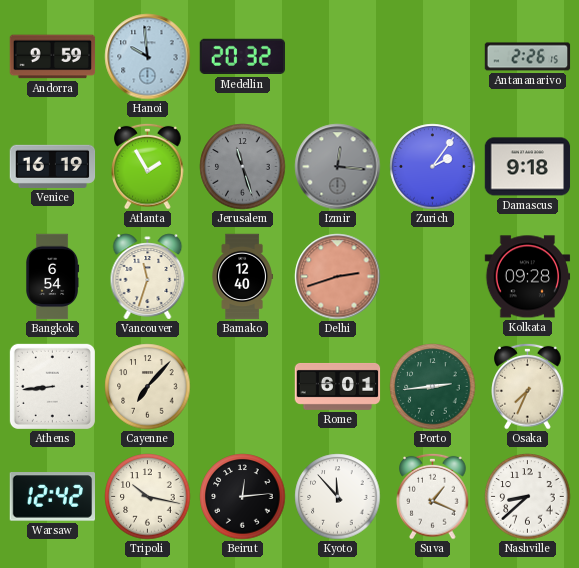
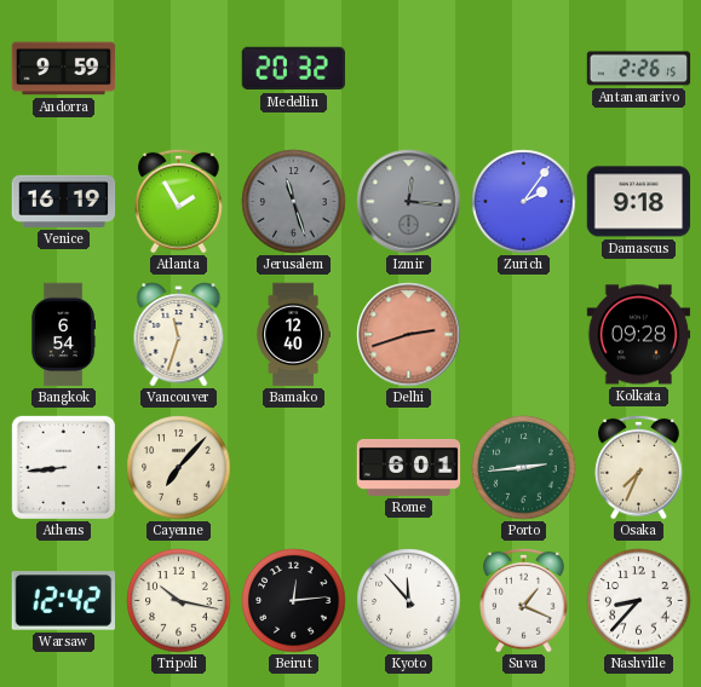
Hanoi: 9:59 -> none (148, 57)
Nashville: 8:38 -> 8:37 (639, 601)
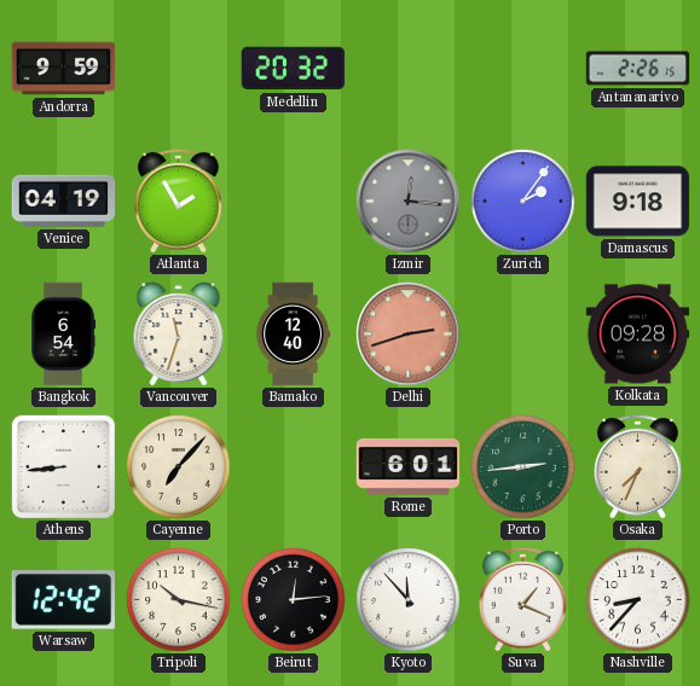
Venice: 16:19 -> 04:19 (64, 200)
Jerusalem: 11:27 -> none (294, 202)
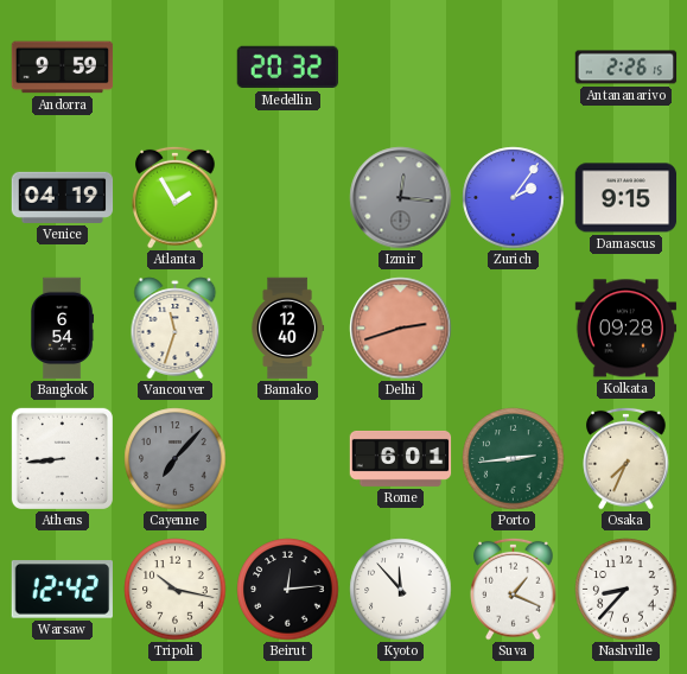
Damascus: 9:18 -> 9:15 (626, 198)
Cayenne dial: cream -> grey (176, 459)
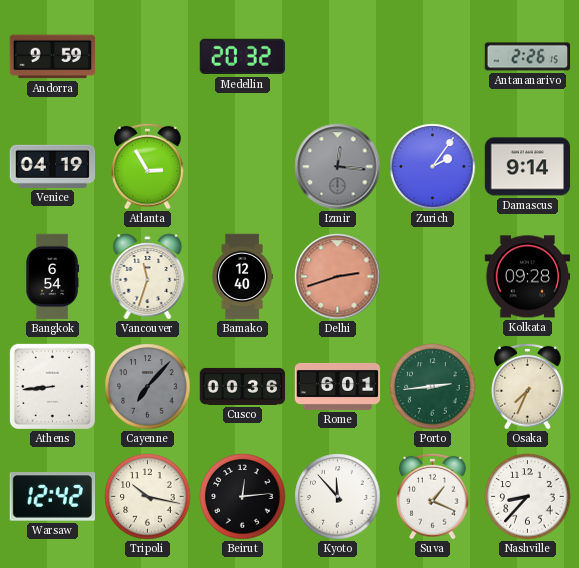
Atlanta: 1:55 -> 2:55 (148, 166)
Damascus: 9:15 -> 9:14 (528, 167)
Cusco: none -> 00:36 (243, 386)
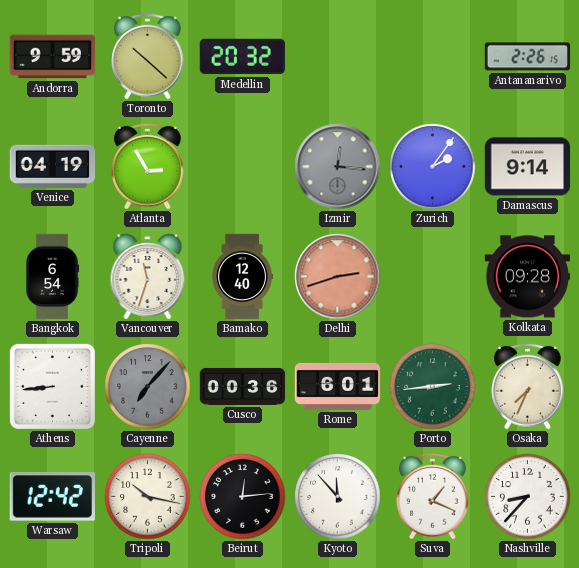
Toronto: none -> 10:22 (148, 56)
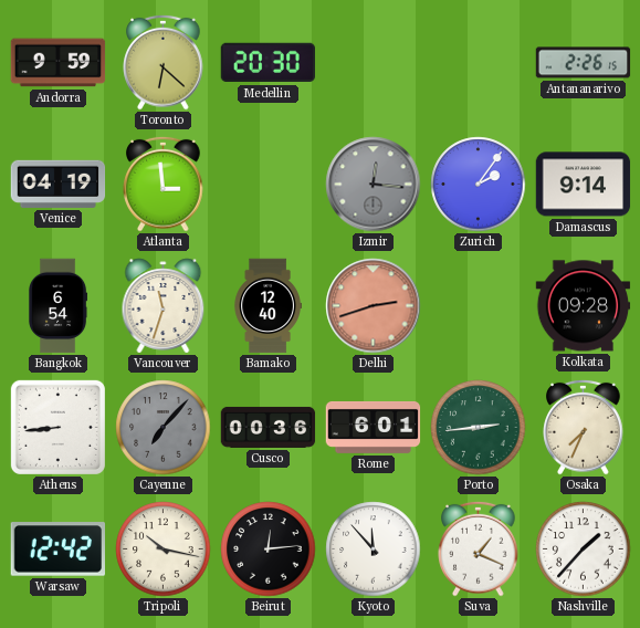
Toronto: 10:22 -> 6:22 (164, 62)
Medellin: 20:32 -> 20:30 (267, 63)
Atlanta: 2:55 -> 2:59 (164, 184)
Nashville: 8:37 -> 1:37 (584, 549)
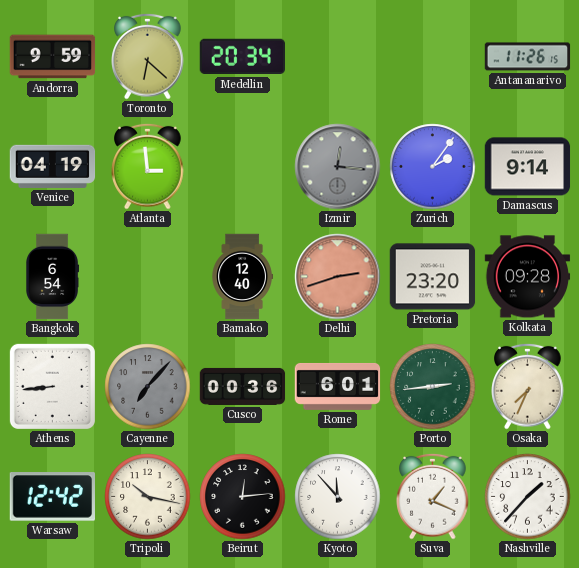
Medellin: 20:30 -> 20:34 (242, 57)
Antananarivo: 2:26 -> 11:26 (528, 57)
Vancouver: 11:33 -> none (164, 306)
Pretoria: none -> 23:20 (433, 277)
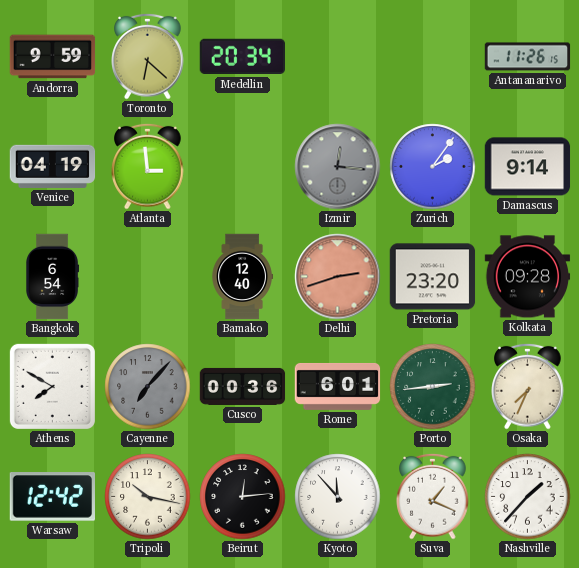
Athens: 8:44 -> 7:50 (52, 386)
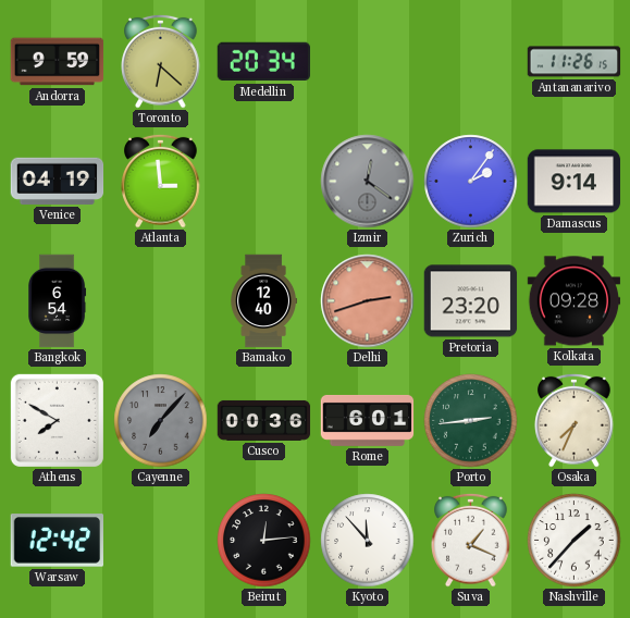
Izmir: 12:16 -> 12:21 (368, 182)
Tripoli: 10:17 -> none (148, 497)
